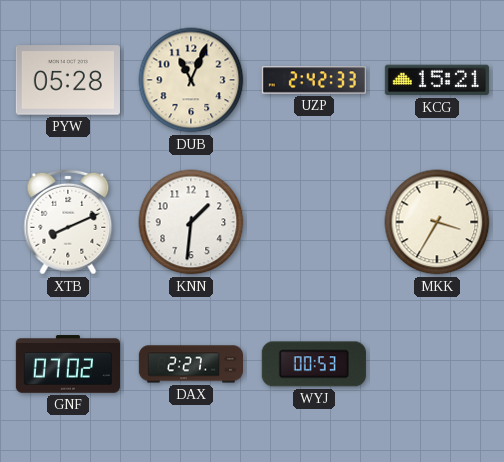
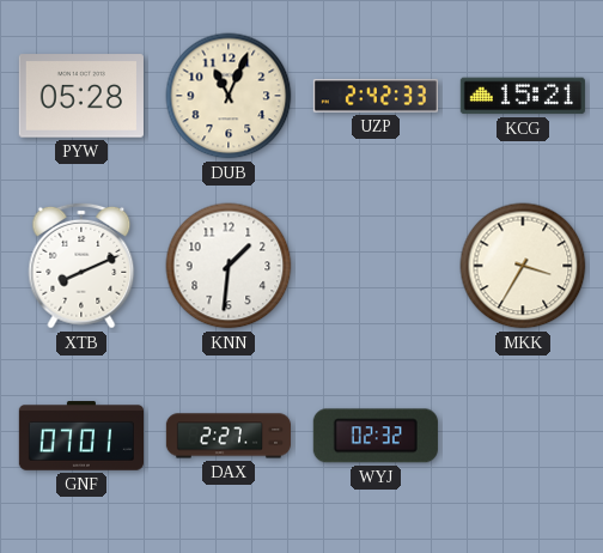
GNF: 07:02 -> 07:01 (80, 436)
WYJ: 00:53 -> 02:32 (376, 436)
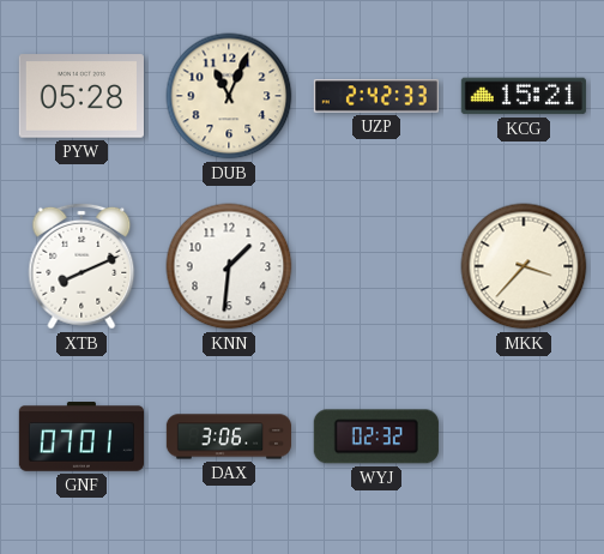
MKK: 3:35 -> 3:37 (524, 266)
DAX: 2:27 -> 3:06 (228, 436)
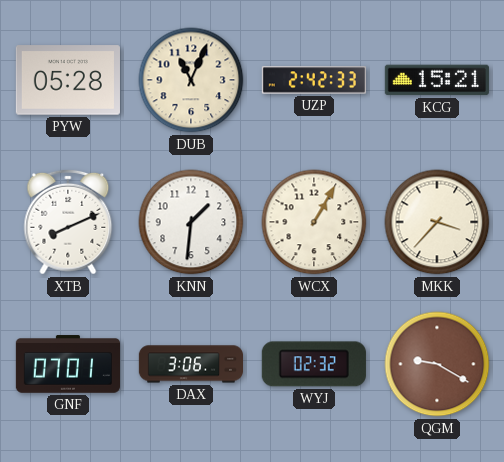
WCX: none -> 1:05 (314, 222)
QGM: none -> 9:20 (437, 364)
